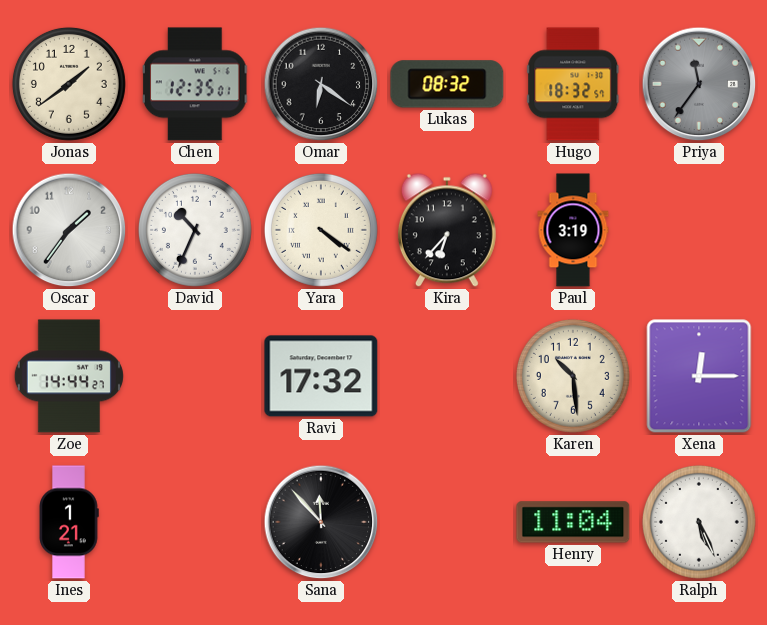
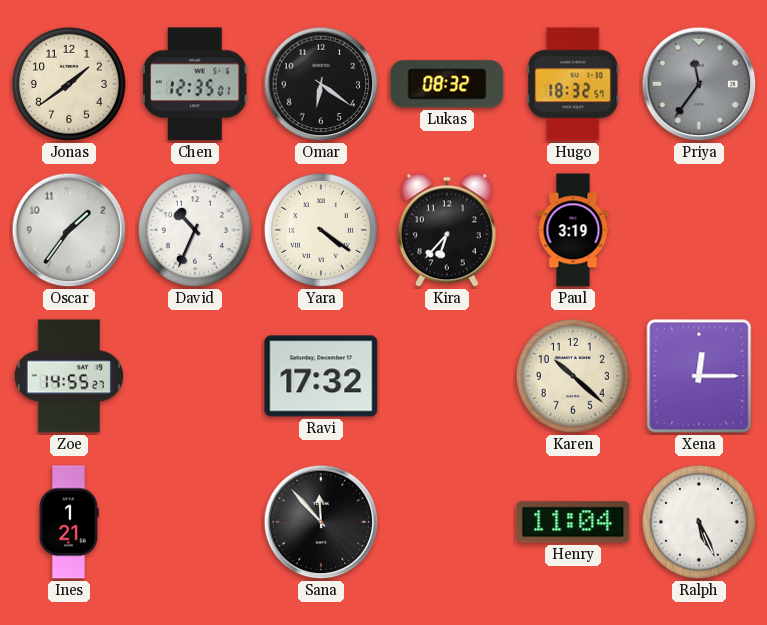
Zoe: 14:44 -> 14:55 (69, 376)
Karen: 10:29 -> 10:22 (573, 376)
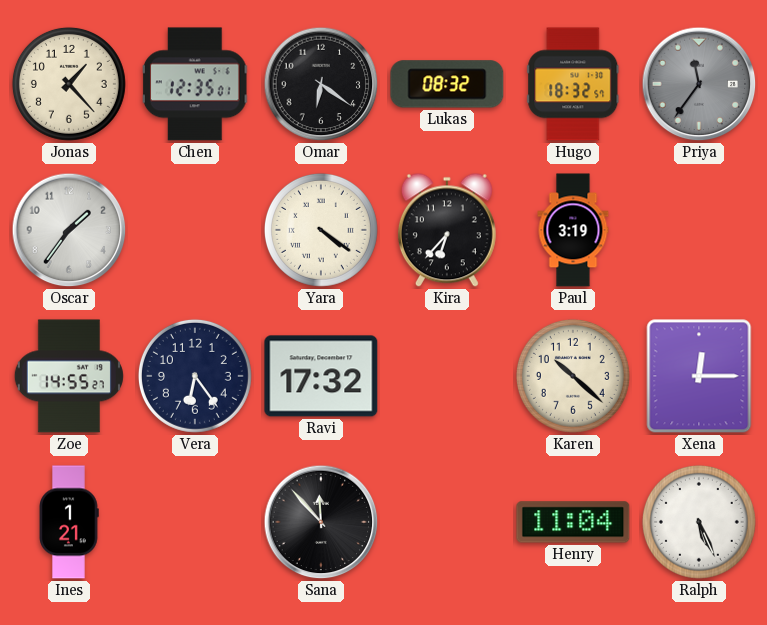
Jonas: 1:39 -> 1:23 (69, 84)
David: 10:34 -> none (195, 230)
Vera: none -> 6:24 (195, 376)
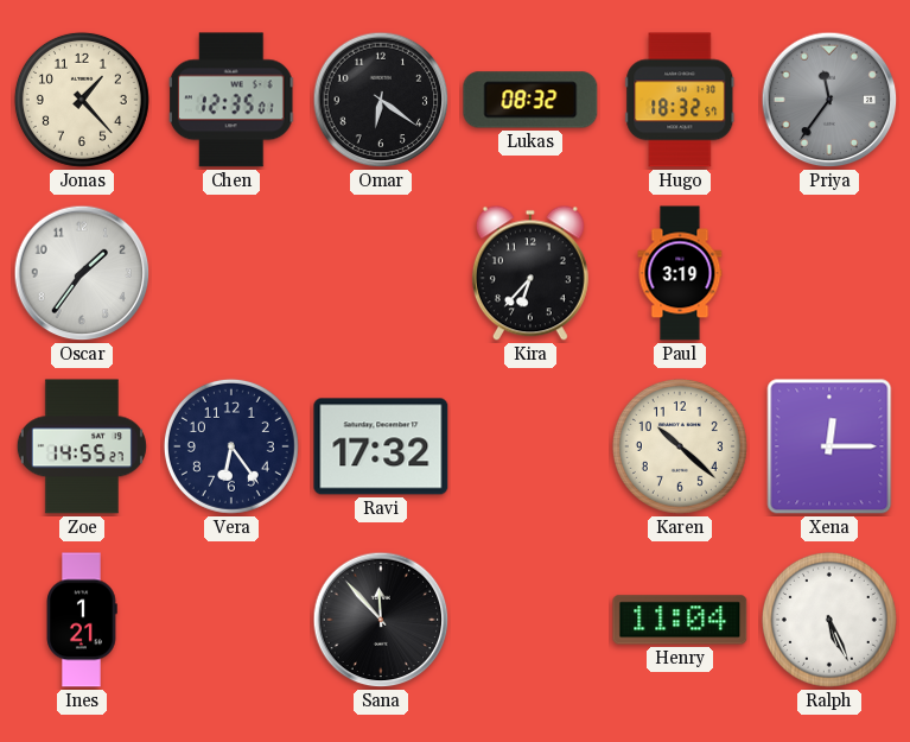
Yara: 4:21 -> none (321, 230)
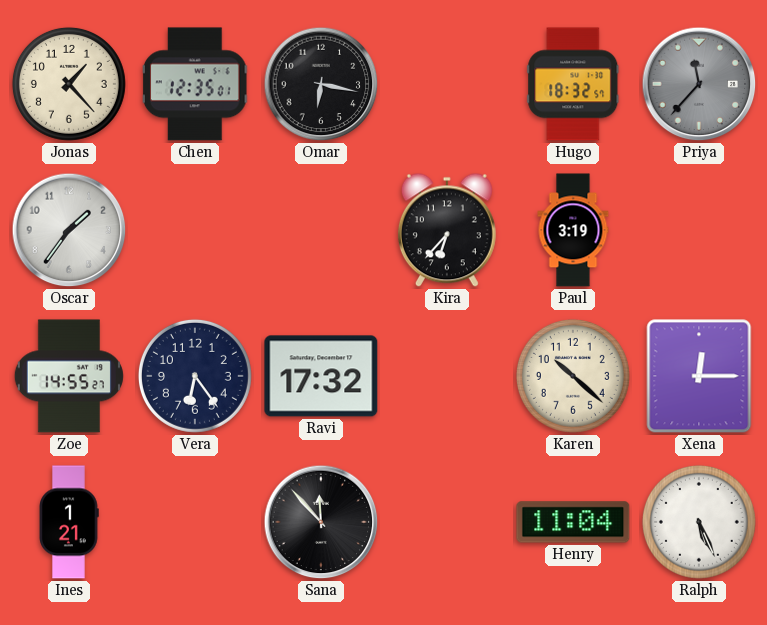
Omar: 6:21 -> 6:17 (321, 84)
Lukas: 08:32 -> none (530, 100)
Priya: 11:36 -> 11:37 (699, 84)
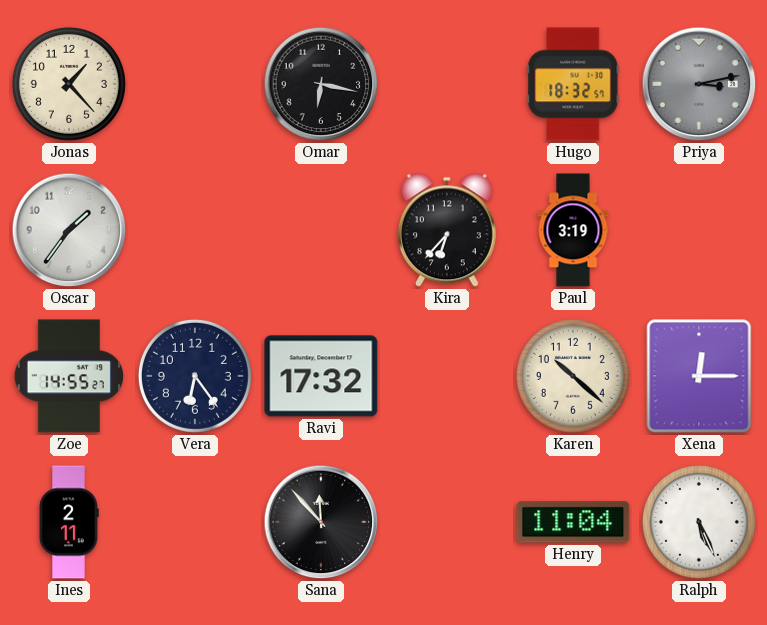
Chen: 12:35 -> none (195, 84)
Priya: 11:37 -> 3:13 (699, 84)
Ines: 1:21 -> 2:11 (69, 522)
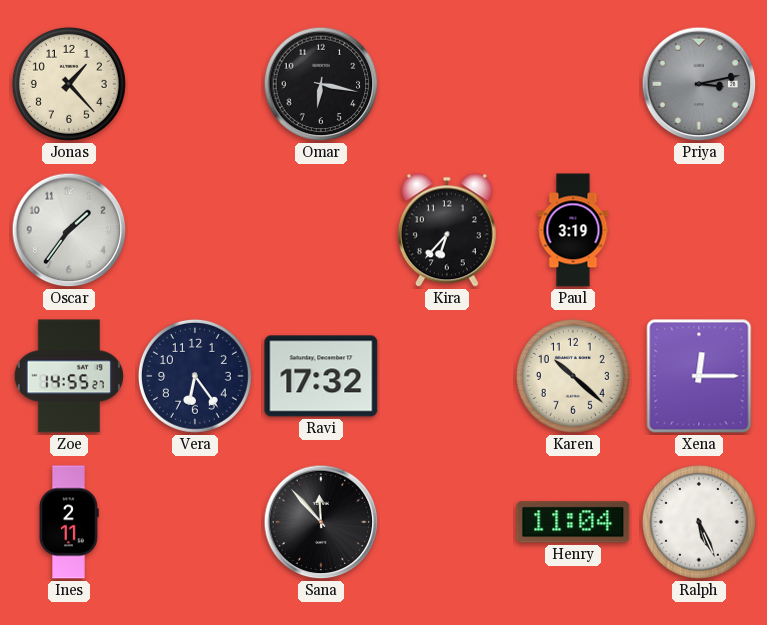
Hugo: 18:32 -> none (573, 84)
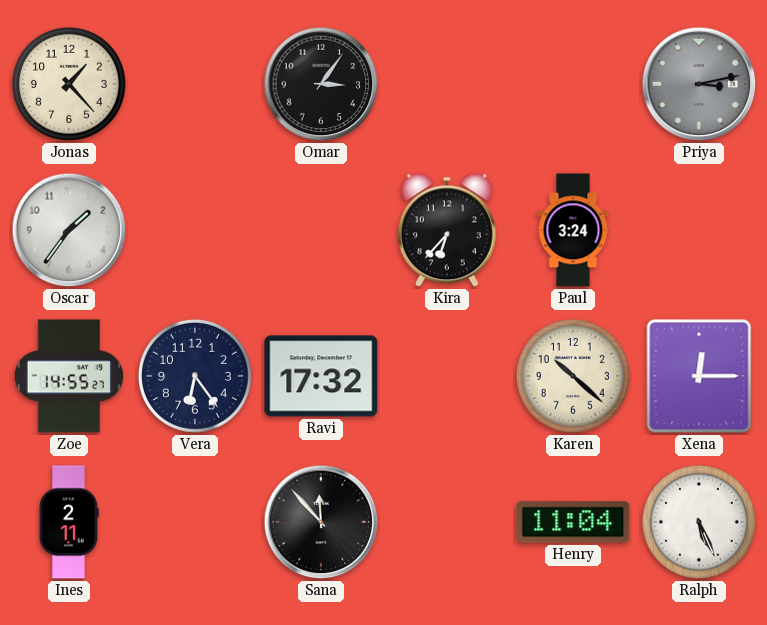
Omar: 6:17 -> 3:06 (321, 84)
Paul: 3:19 -> 3:24 (573, 230)
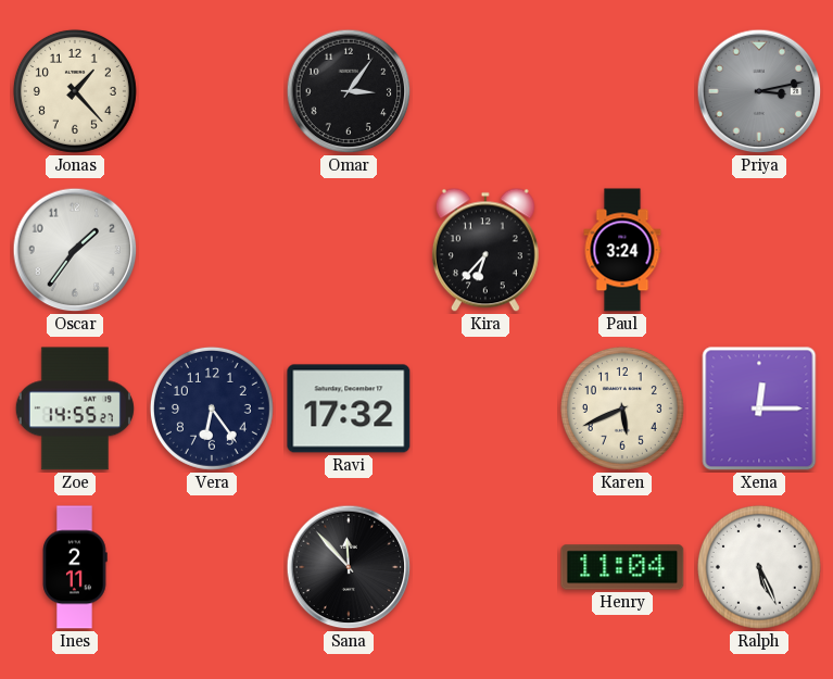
Karen: 10:22 -> 5:41 (622, 408)
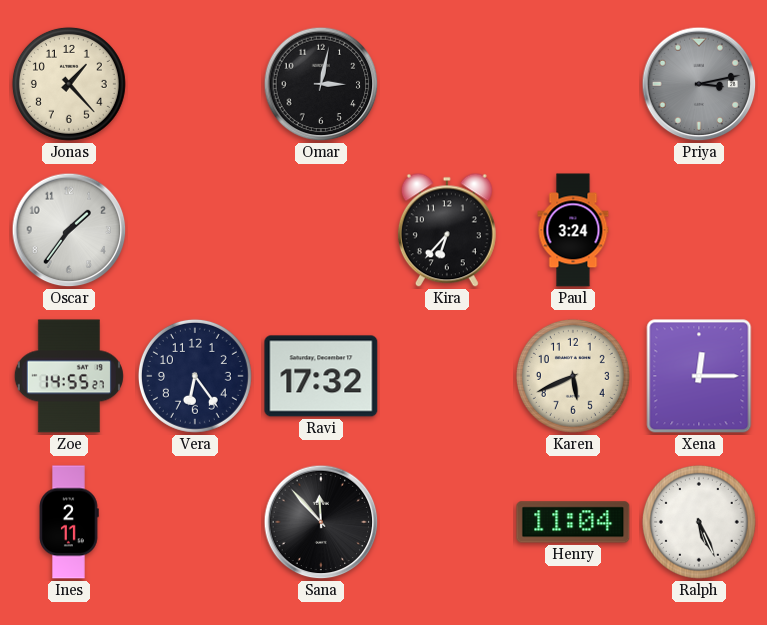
Omar: 3:06 -> 3:02 (321, 84)
